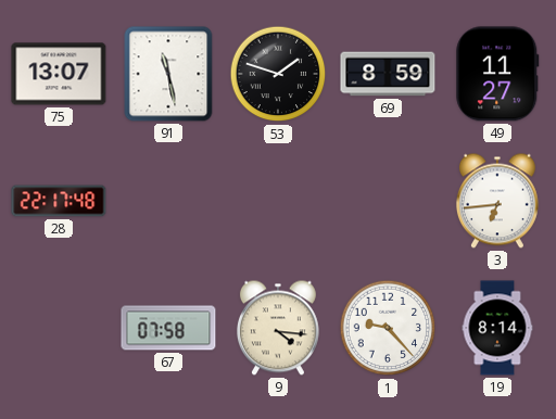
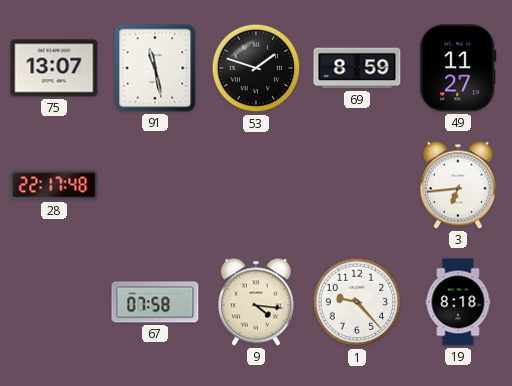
19: 8:14 -> 8:18 (458, 302)
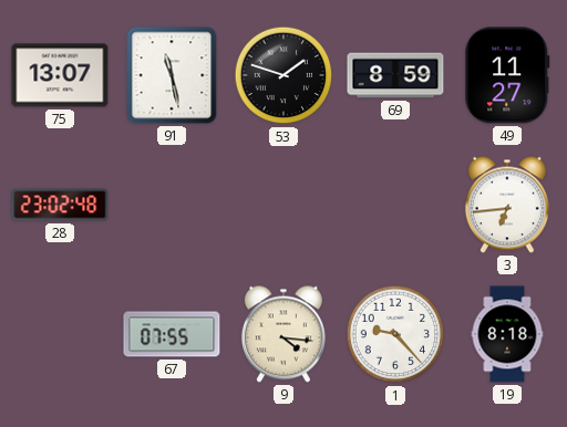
28: 22:17 -> 23:02 (60, 205)
67: 07:58 -> 07:55 (172, 334)
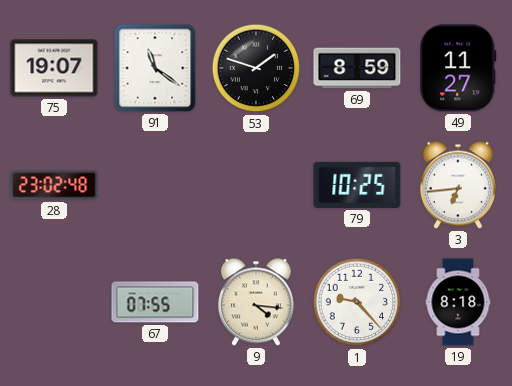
75: 13:07 -> 19:07 (54, 68)
91: 11:28 -> 11:21 (155, 68)
79: none -> 10:25 (357, 185)
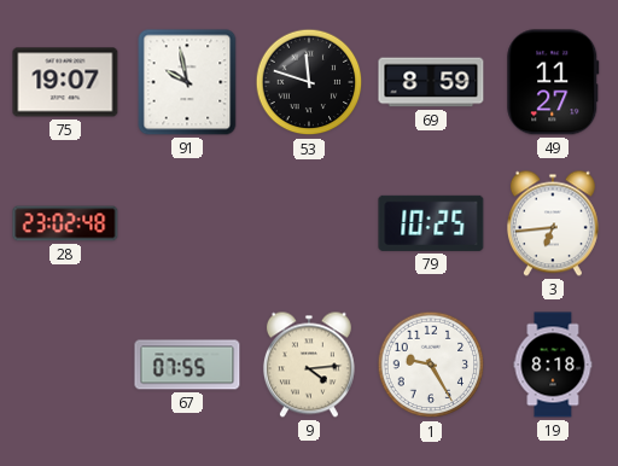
91: 11:21 -> 9:58 (187, 82)
53: 1:48 -> 11:48 (309, 82)
9: 4:16 -> 4:14 (309, 365)
1: 9:23 -> 9:25 (431, 365)
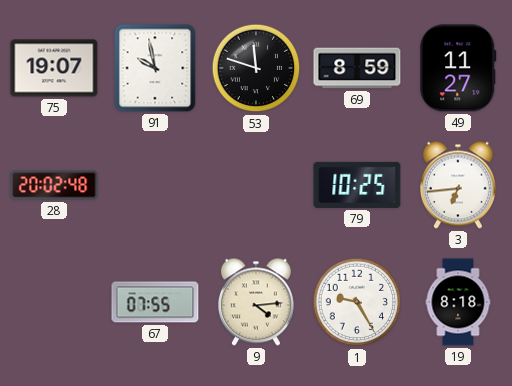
28: 23:02 -> 20:02 (54, 185)
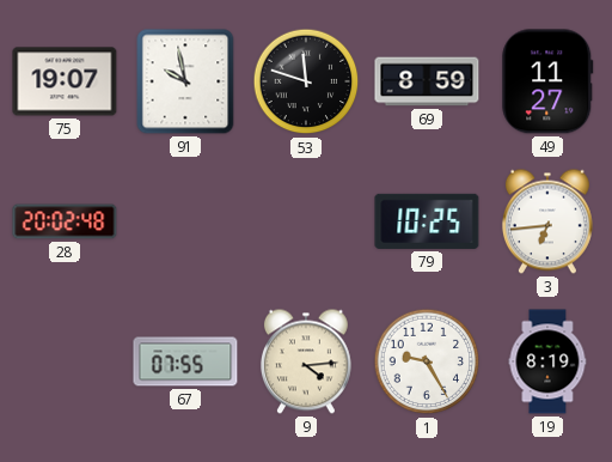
19: 8:18 -> 8:19 (547, 361)
